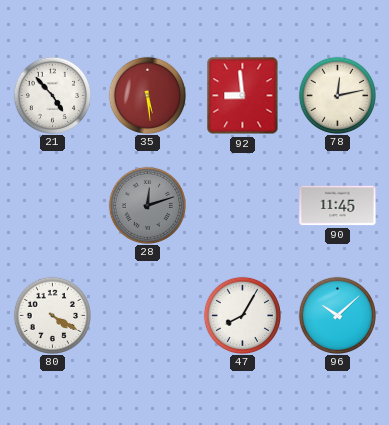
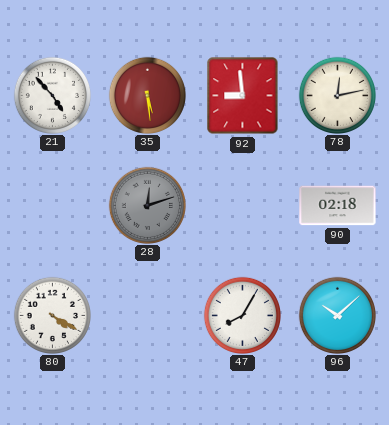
90: 11:45 -> 02:18 (338, 206)
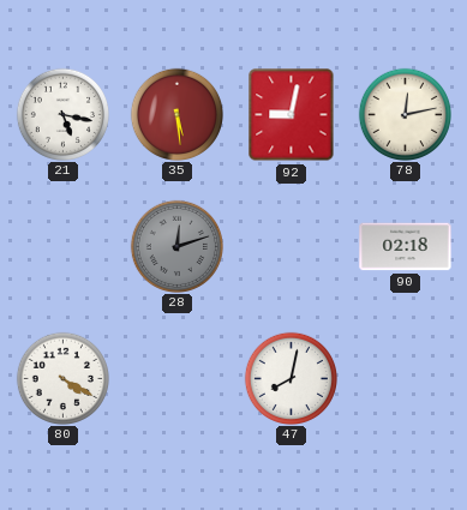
21: 4:53 -> 5:17 (62, 114)
92: 8:59 -> 9:02 (292, 115)
47: 8:05 -> 8:02 (291, 378)
96: 10:08 -> none (337, 315)
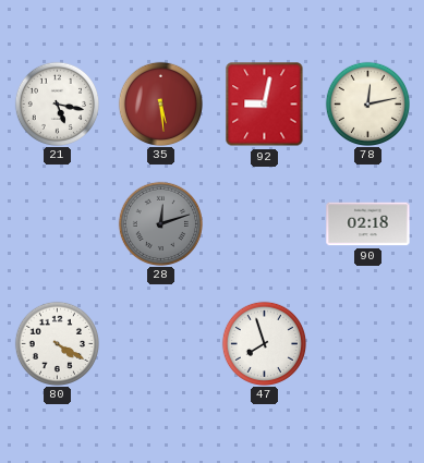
47: 8:02 -> 7:57 (264, 343)
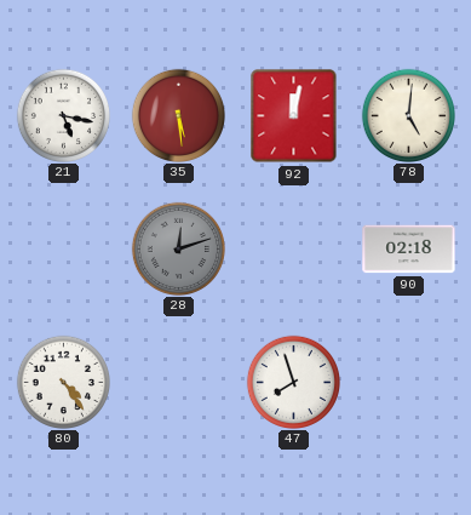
92: 9:02 -> 12:02 (294, 116)
78: 12:13 -> 5:01 (408, 115)
80: 4:20 -> 4:24 (63, 382)
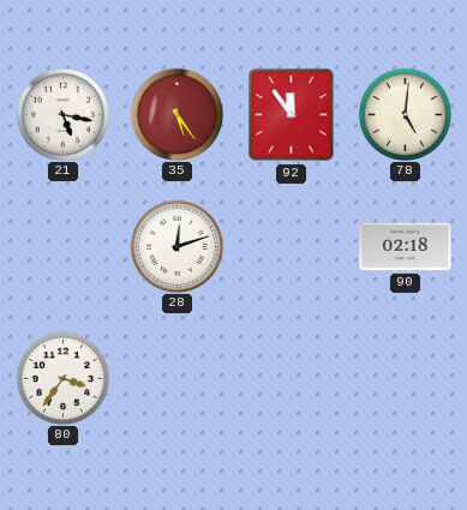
35: 5:29 -> 5:24 (176, 114)
92: 12:02 -> 11:54 (292, 115)
28 dial: grey -> white (176, 246)
80: 4:24 -> 3:36 (62, 378)
47: 7:57 -> none (293, 382)
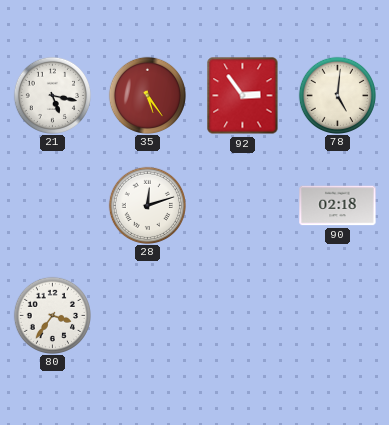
92: 11:54 -> 2:54 (243, 96)
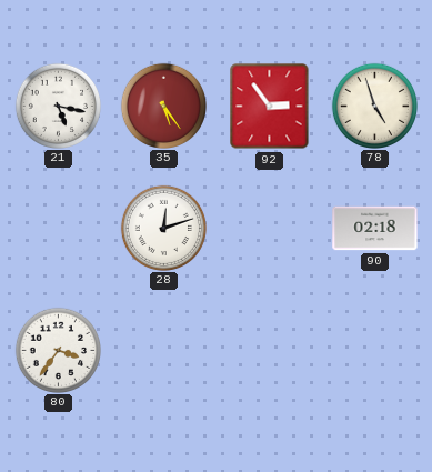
78: 5:01 -> 4:57 (374, 106)
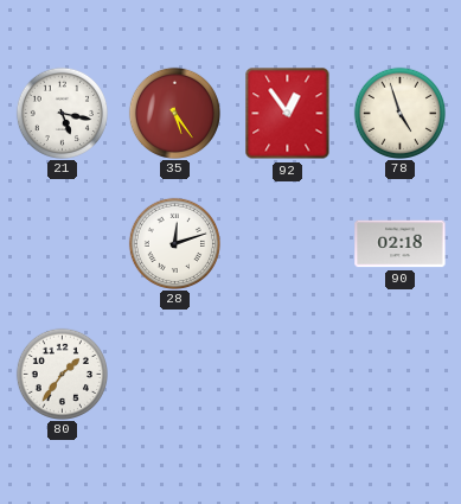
92: 2:54 -> 12:54 (288, 114)
80: 3:36 -> 1:36 (62, 374)
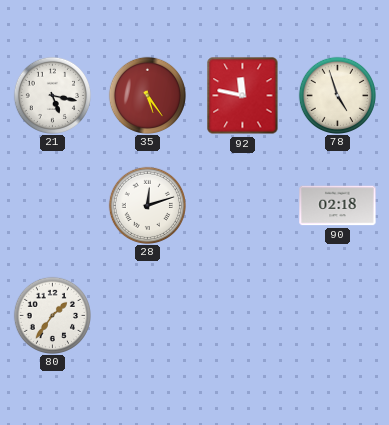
92: 12:54 -> 11:47 (243, 96)
